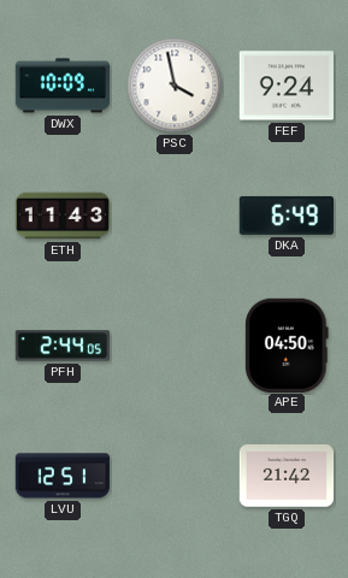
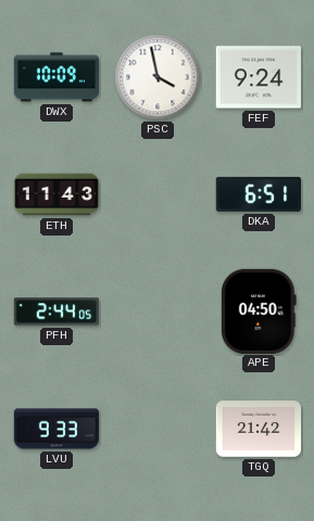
DKA: 6:49 -> 6:51 (258, 194)
LVU: 12:51 -> 9:33 (56, 429)
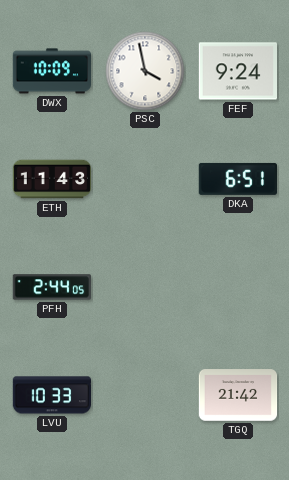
APE: 04:50 -> none (259, 310)
LVU: 9:33 -> 10:33 (52, 395)
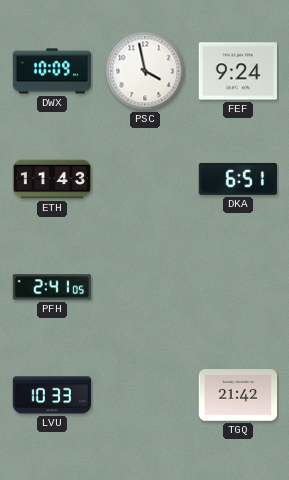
PFH: 2:44 -> 2:41 (51, 287)
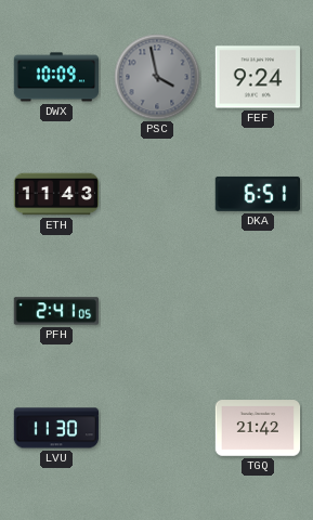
PSC dial: white -> grey (157, 77)
LVU: 10:33 -> 11:30 (56, 428)
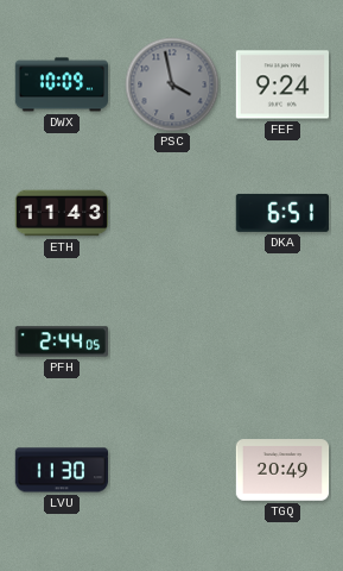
PFH: 2:41 -> 2:44 (61, 341)
TGQ: 21:42 -> 20:49 (282, 470)
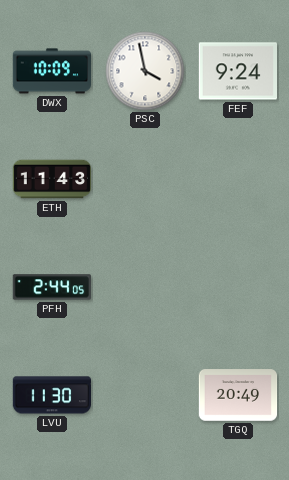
PSC dial: grey -> white (145, 71)
DKA: 6:51 -> none (281, 213)
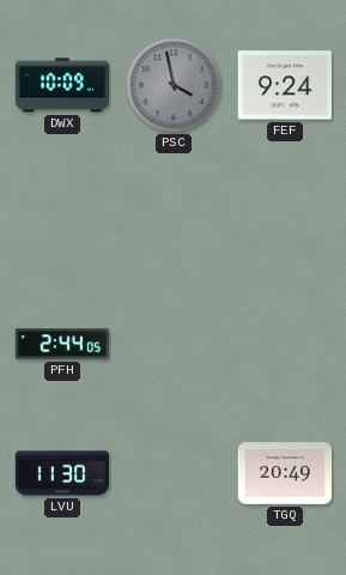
PSC dial: white -> grey (174, 85)
ETH: 11:43 -> none (52, 179)
